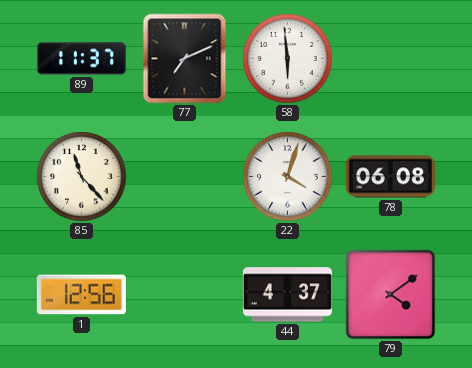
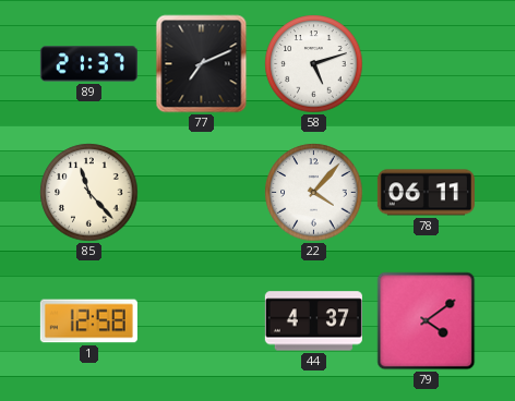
89: 11:37 -> 21:37 (88, 64)
58: 5:59 -> 5:12 (314, 64)
22: 4:03 -> 4:07 (314, 193)
78: 06:08 -> 06:11 (426, 193)
1: 12:56 -> 12:58 (88, 321)
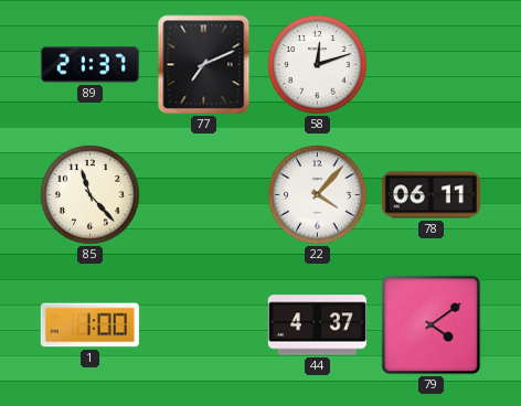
58: 5:12 -> 12:12 (318, 65)
1: 12:58 -> 1:00 (89, 325)
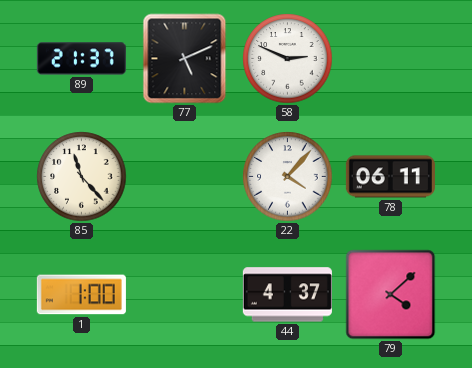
77: 7:11 -> 5:11 (185, 59)
58: 12:12 -> 2:49 (288, 59)
79: 4:09 -> 4:08 (391, 295)
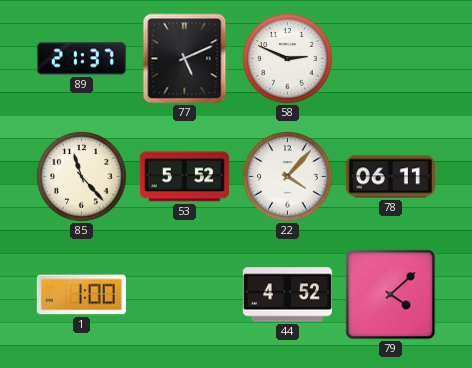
53: none -> 5:52 (184, 177)
44: 4:37 -> 4:52 (287, 295)
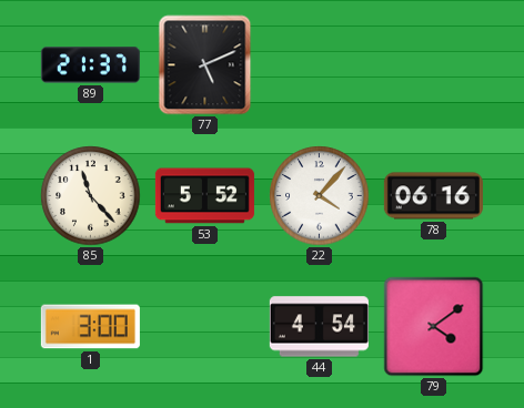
58: 2:49 -> none (288, 59)
78: 06:11 -> 06:16 (433, 196)
1: 1:00 -> 3:00 (90, 327)
44: 4:52 -> 4:54 (319, 327)
79: 4:08 -> 4:09 (434, 327)
